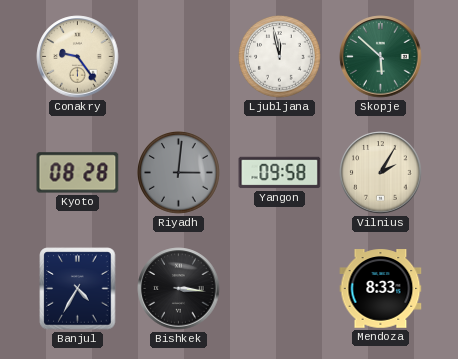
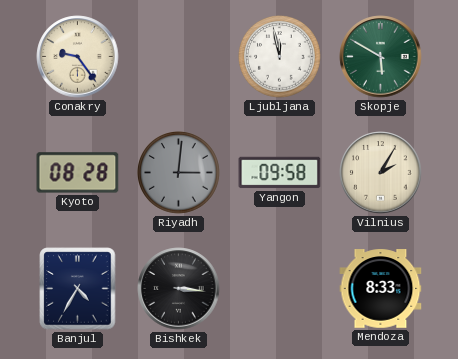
Skopje: 5:52 -> 5:50 (381, 57)
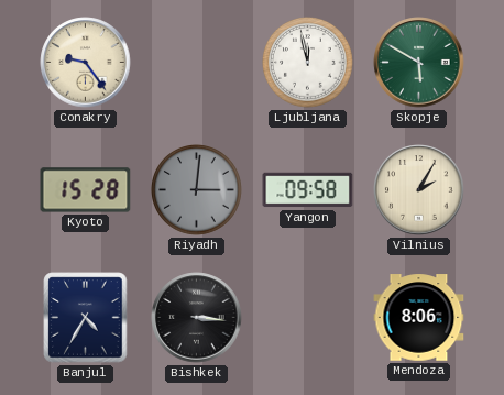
Kyoto: 08:28 -> 15:28 (86, 190)
Mendoza: 8:33 -> 8:06 (419, 318)
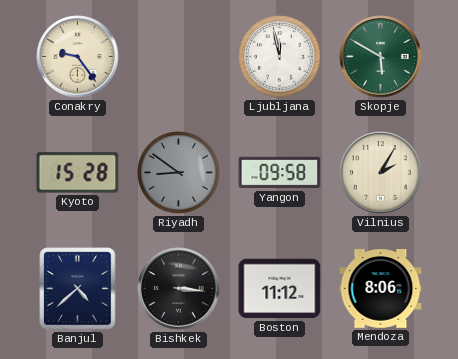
Riyadh: 3:01 -> 8:51 (179, 173)
Banjul: 4:35 -> 4:38 (78, 289)
Boston: none -> 11:12 (280, 289)
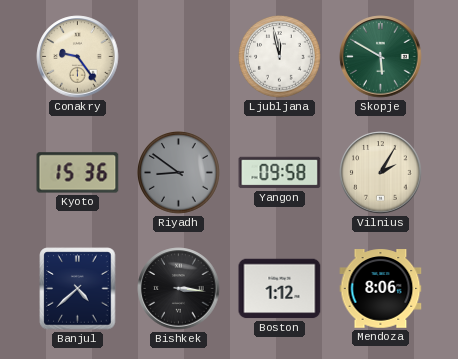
Kyoto: 15:28 -> 15:36 (78, 173)
Boston: 11:12 -> 1:12 (280, 289)
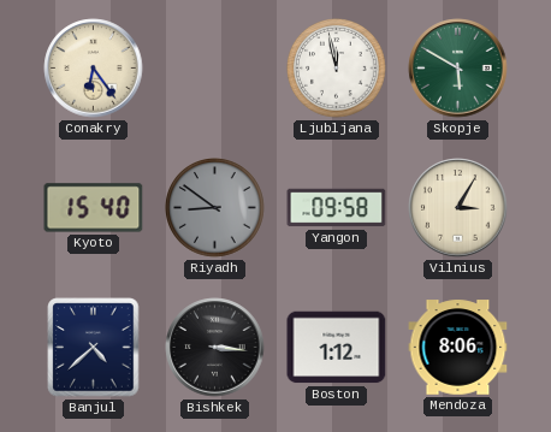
Conakry: 9:24 -> 6:24 (94, 69)
Kyoto: 15:36 -> 15:40 (94, 208)
Vilnius: 2:05 -> 3:05 (458, 208)
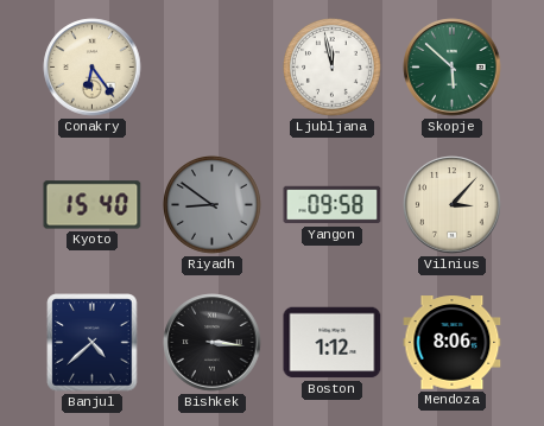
Skopje: 5:50 -> 5:52 (453, 68)
Vilnius: 3:05 -> 3:07 (453, 205)
